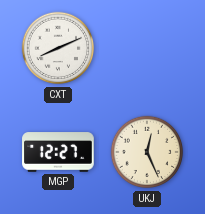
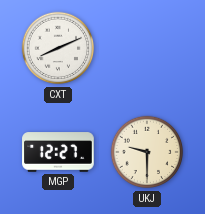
UKJ: 12:26 -> 9:30 (147, 152)
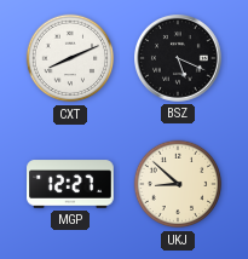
BSZ: none -> 5:19 (179, 59)
UKJ: 9:30 -> 8:52 (178, 184)
